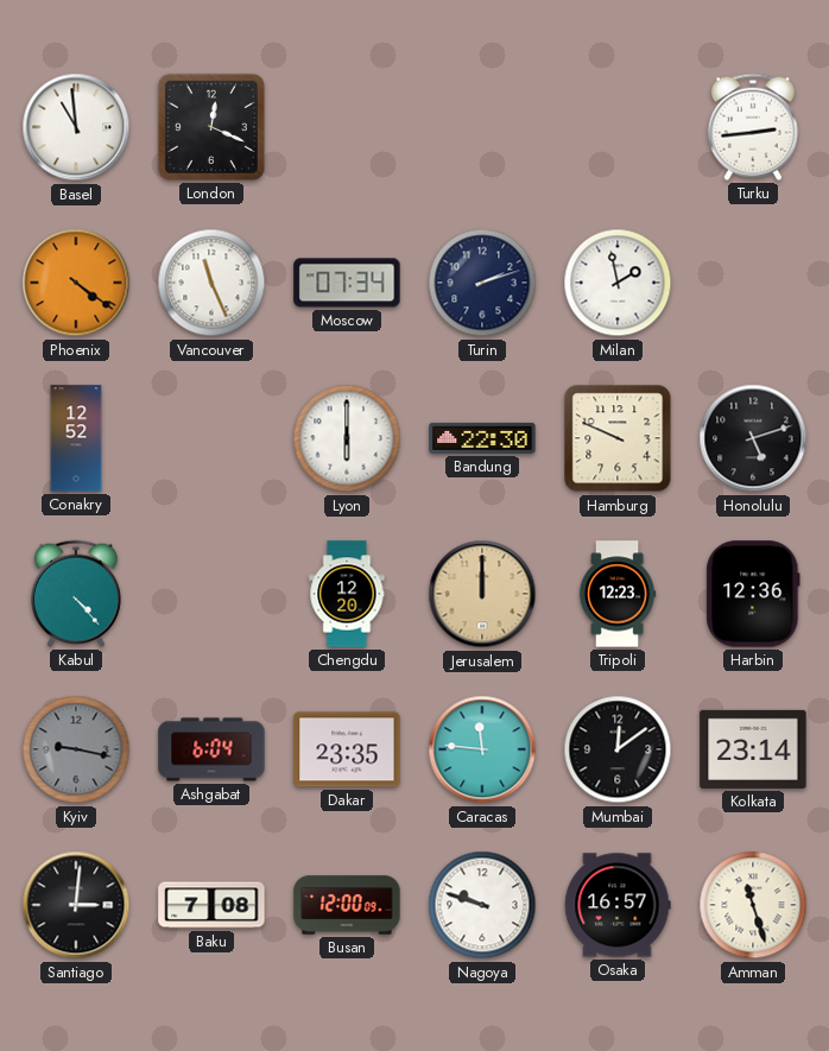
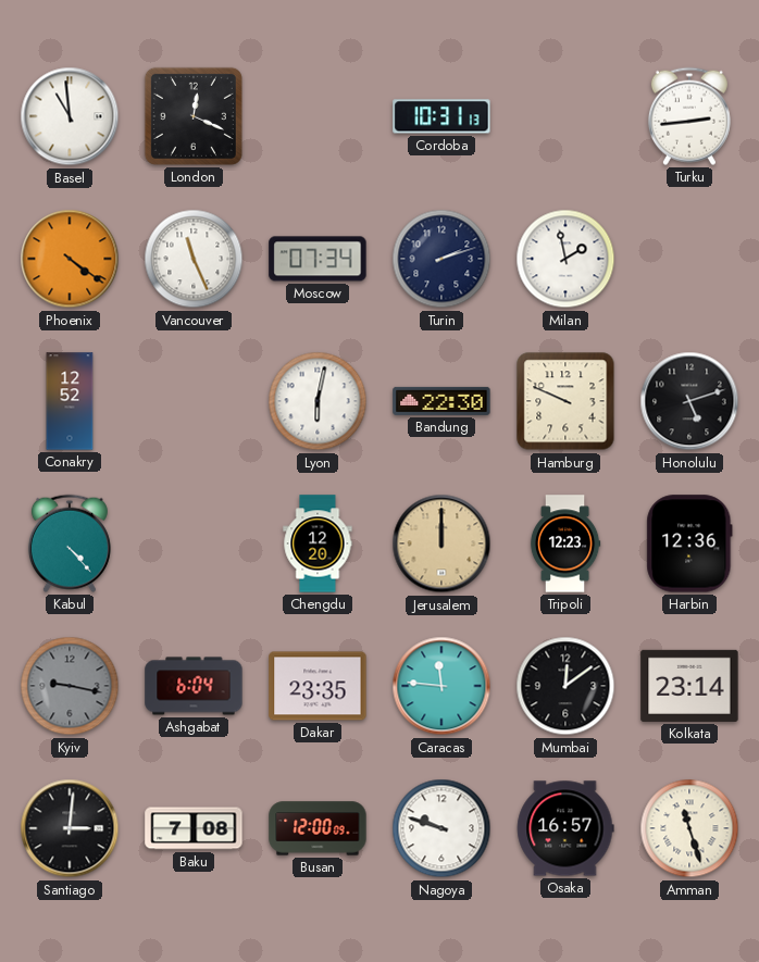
Cordoba: none -> 10:31 (441, 116)
Lyon: 6:00 -> 6:02 (318, 401)
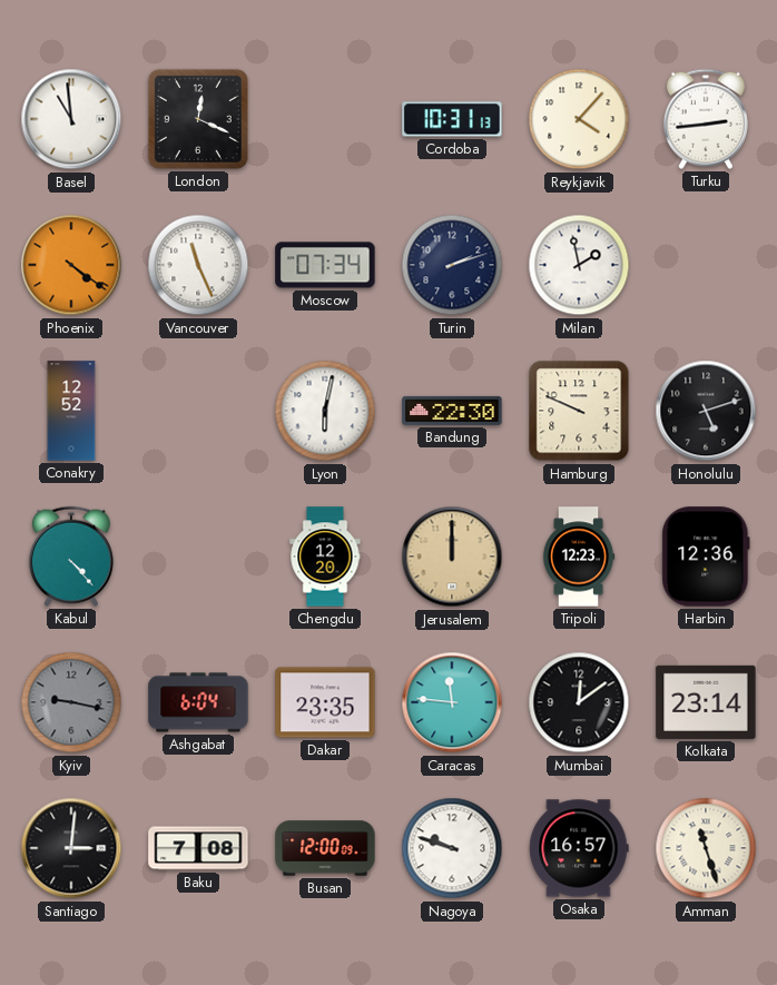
Reykjavik: none -> 4:07 (579, 119)
